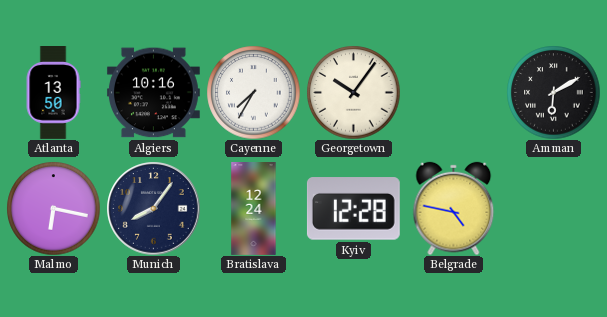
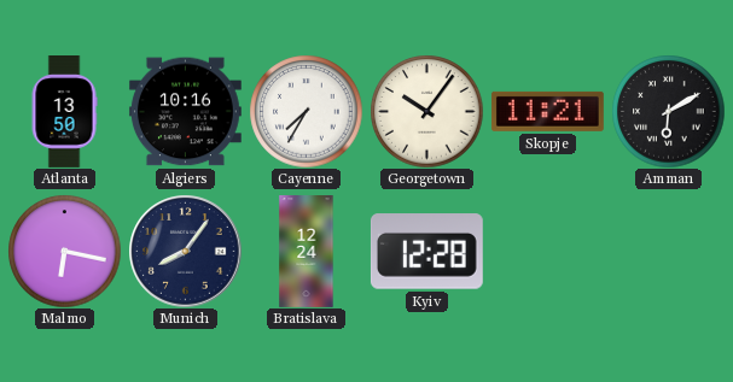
Skopje: none -> 11:21 (547, 111)
Belgrade: 4:47 -> none (454, 208)
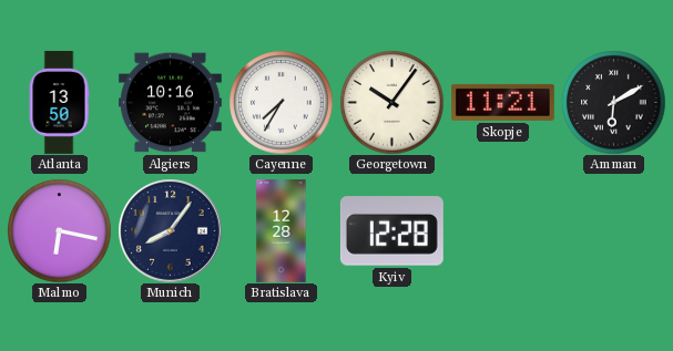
Bratislava: 12:24 -> 12:28 (282, 231)
